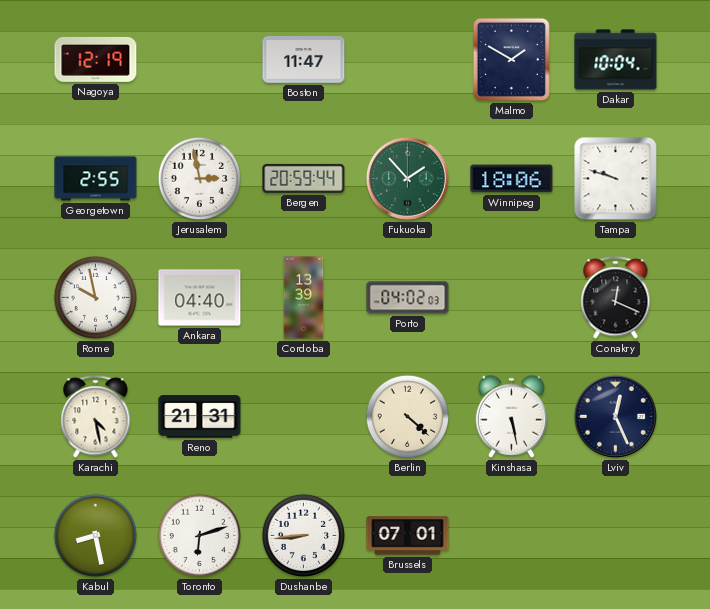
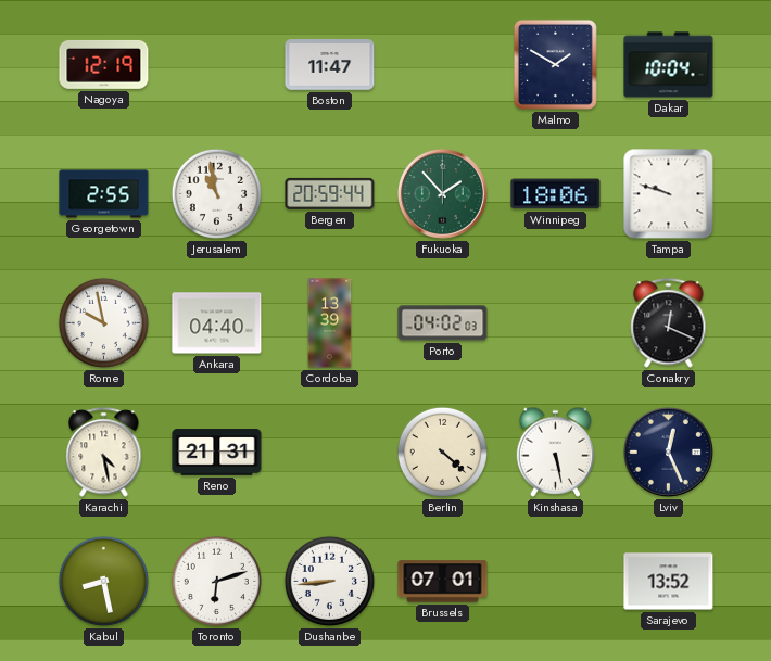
Jerusalem: 2:58 -> 10:58 (216, 193)
Sarajevo: none -> 13:52 (669, 582)
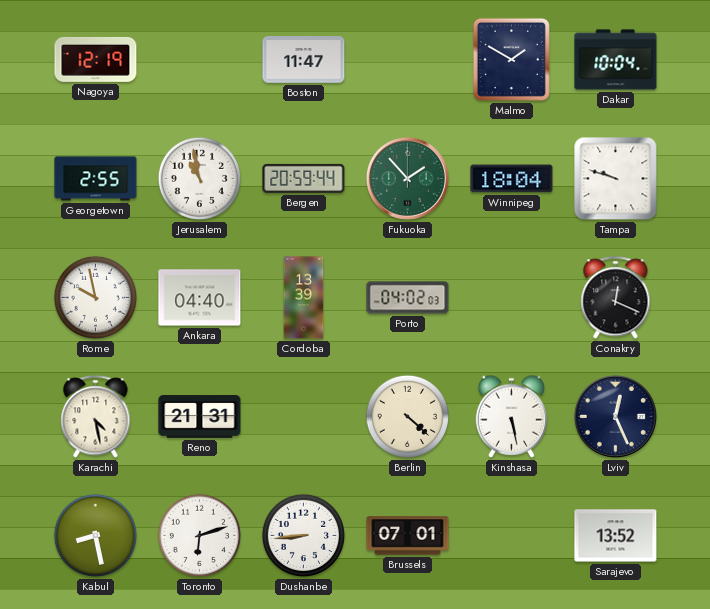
Winnipeg: 18:06 -> 18:04 (512, 179)
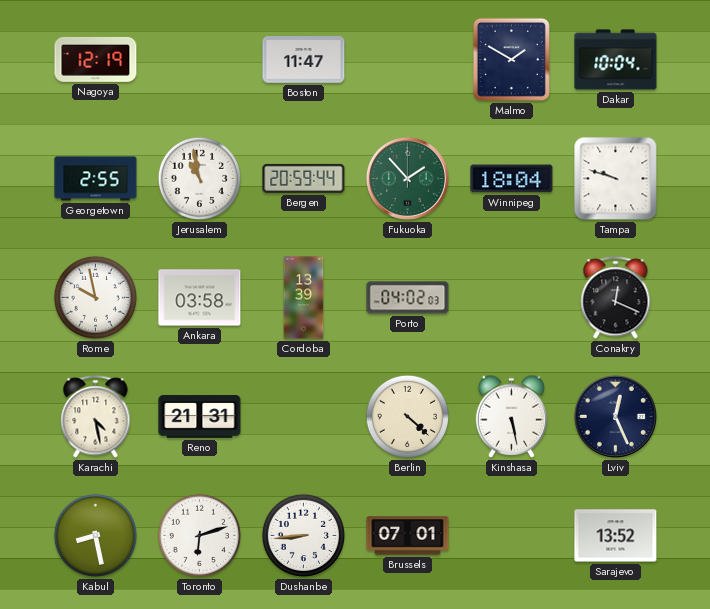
Ankara: 04:40 -> 03:58 (200, 298)
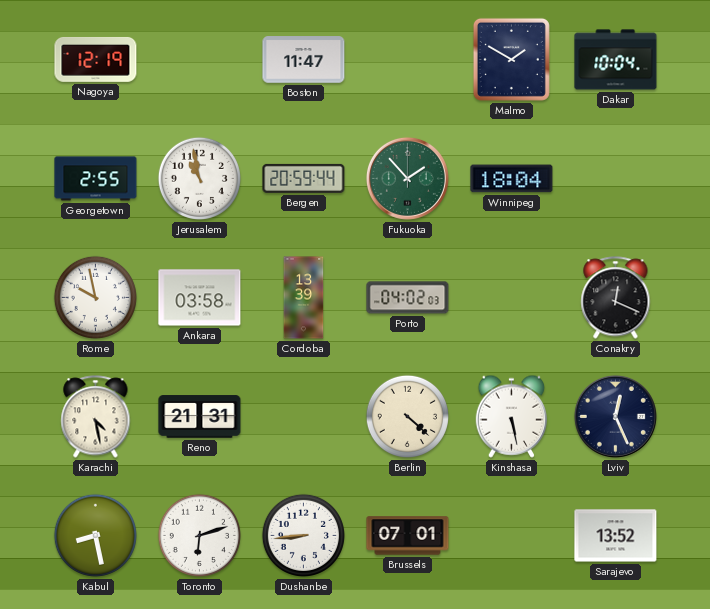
Tampa: 9:48 -> none (616, 179)
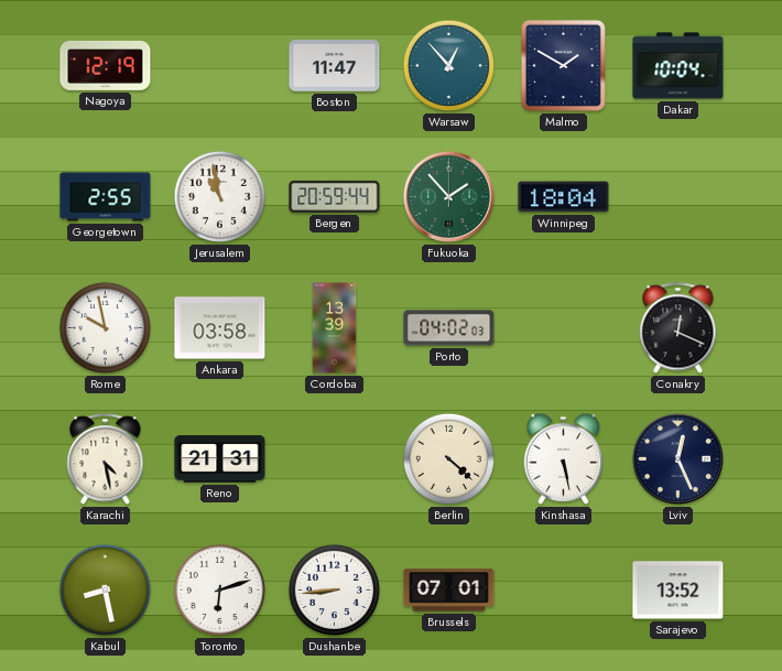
Warsaw: none -> 12:53 (448, 65)
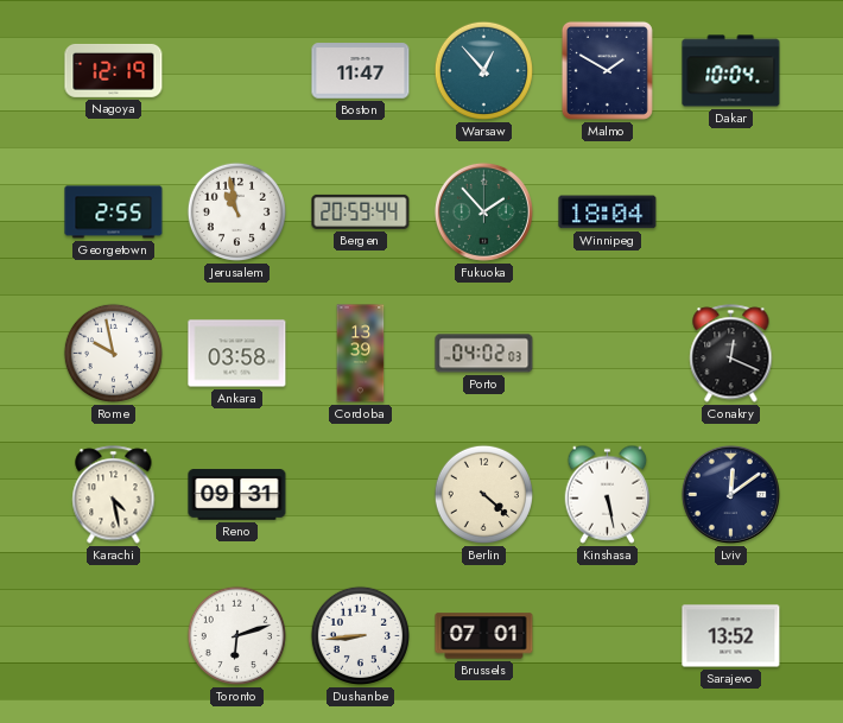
Reno: 21:31 -> 09:31 (237, 495)
Lviv: 12:26 -> 12:09 (730, 494)
Kabul: 8:28 -> none (105, 589)
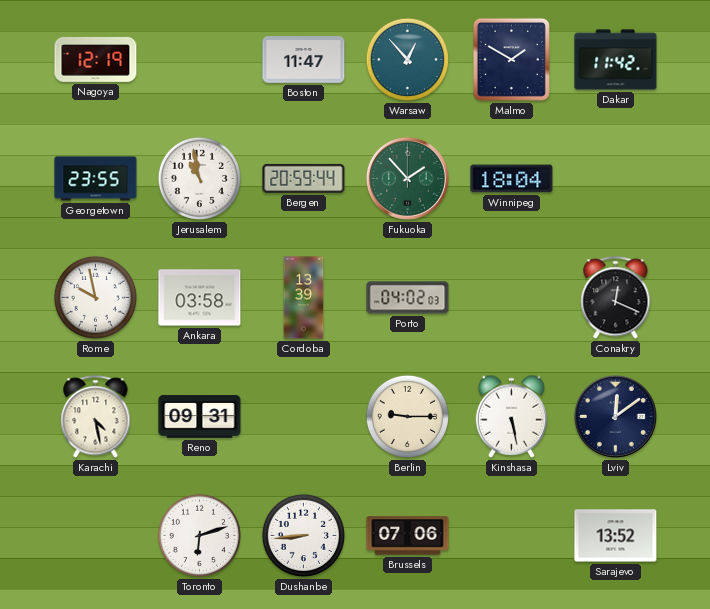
Dakar: 10:04 -> 11:42 (616, 60)
Georgetown: 2:55 -> 23:55 (96, 179)
Berlin: 4:22 -> 9:15 (407, 416)
Brussels: 07:01 -> 07:06 (408, 536)
